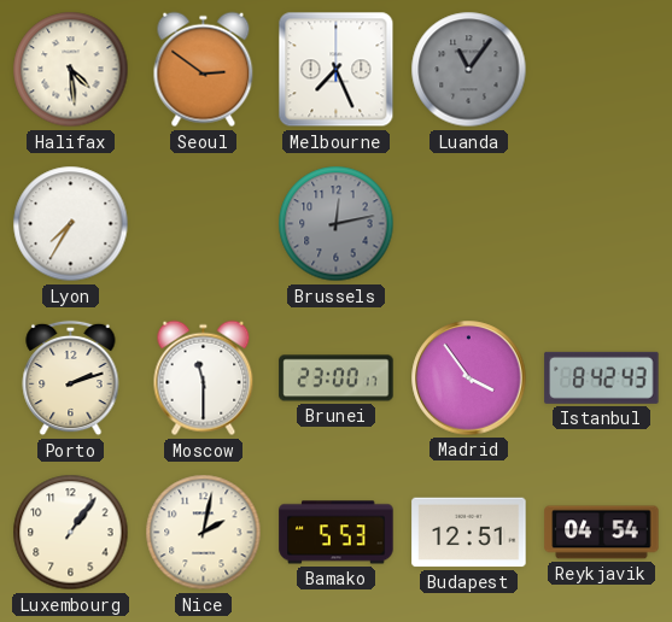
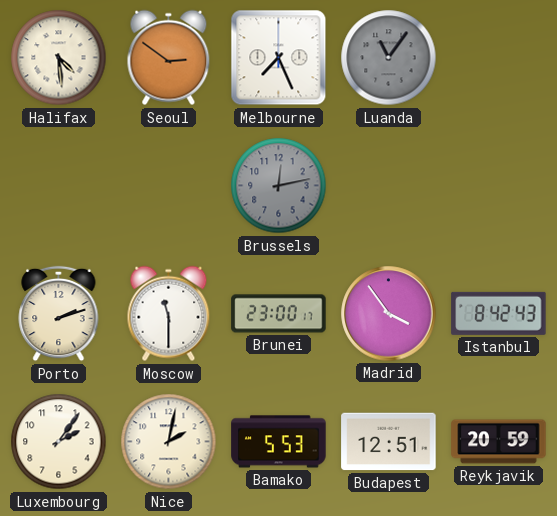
Lyon: 7:35 -> none (71, 224)
Luxembourg: 1:06 -> 2:06 (59, 442)
Reykjavik: 04:54 -> 20:59 (499, 442)
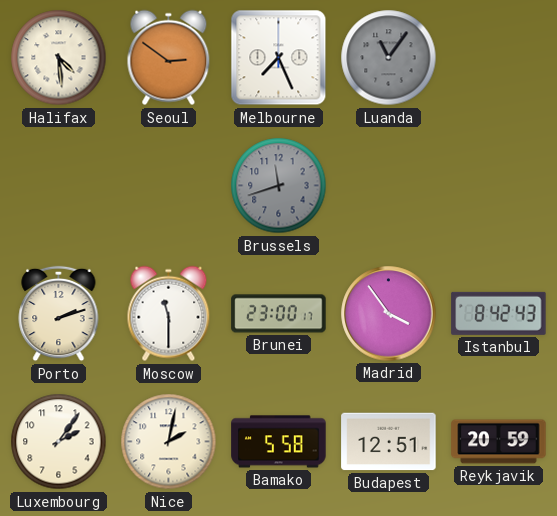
Brussels: 12:13 -> 11:42 (279, 186)
Bamako: 5:53 -> 5:58 (279, 442)
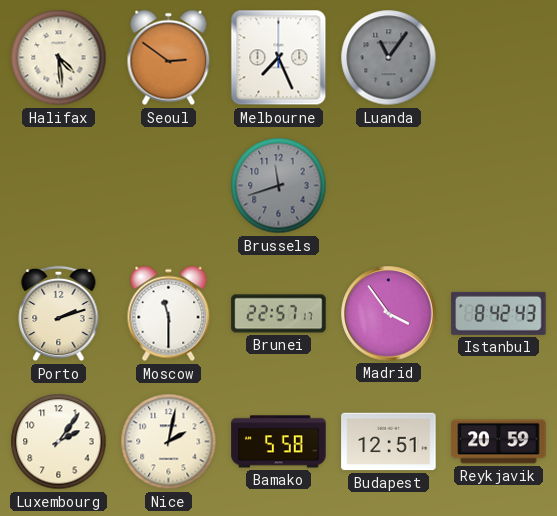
Brunei: 23:00 -> 22:57 (279, 314)
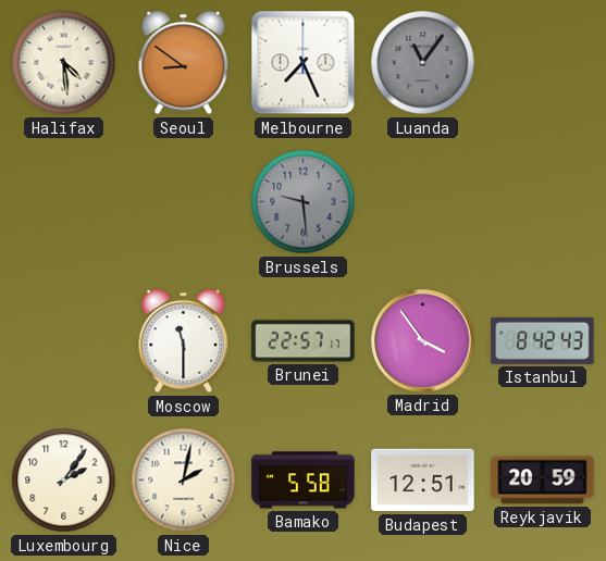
Seoul: 2:51 -> 8:51 (184, 63)
Brussels: 11:42 -> 9:29 (304, 202)
Porto: 2:12 -> none (59, 314)
